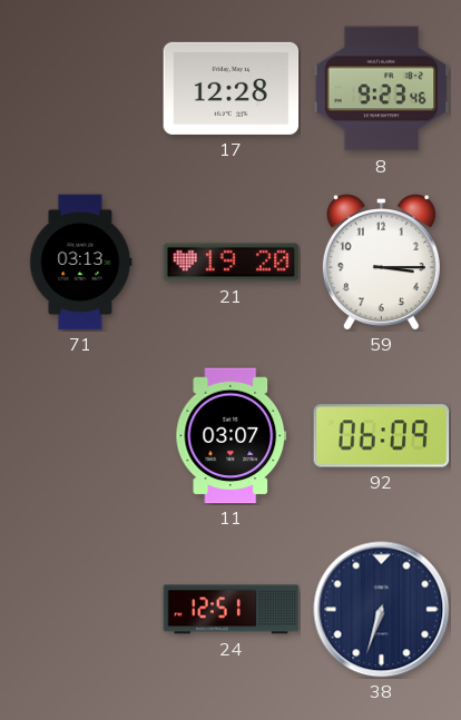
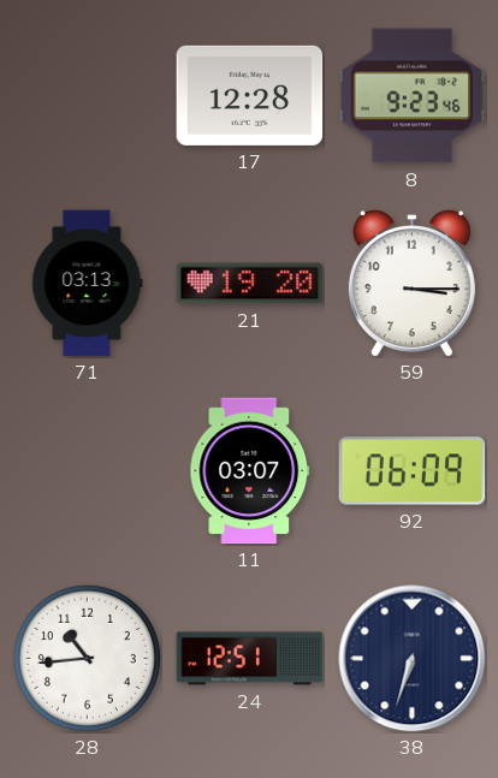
28: none -> 10:44 (87, 658)
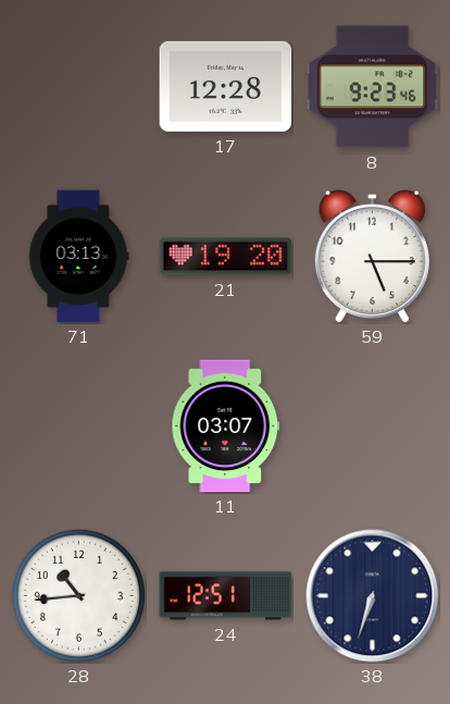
59: 3:15 -> 5:15 (372, 257)
92: 06:09 -> none (413, 471)
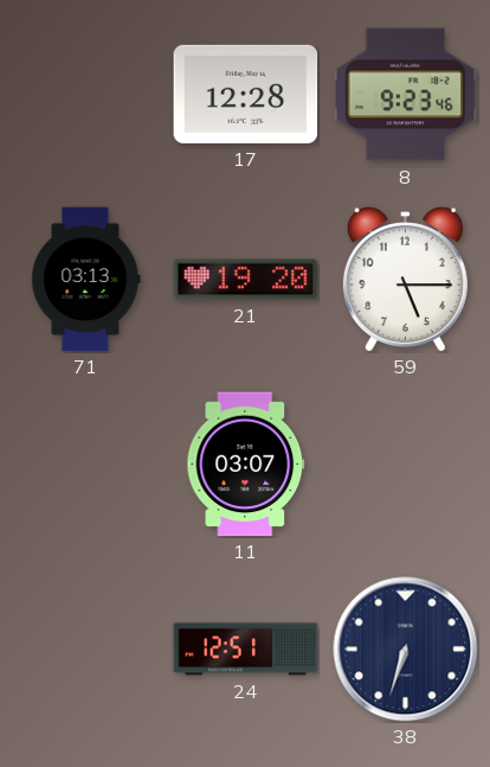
28: 10:44 -> none (78, 595)
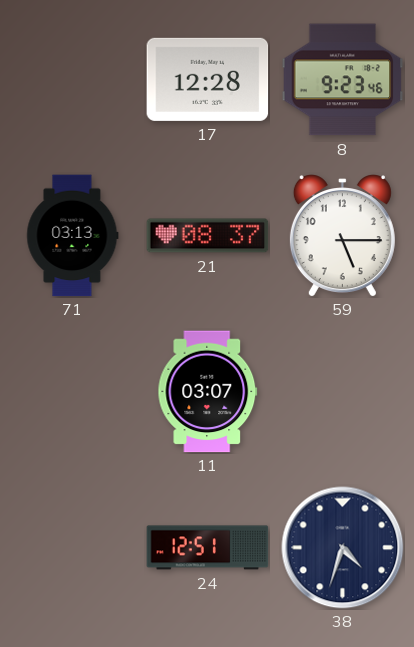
21: 19:20 -> 08:37 (208, 236)
38: 6:33 -> 4:33 (343, 548)
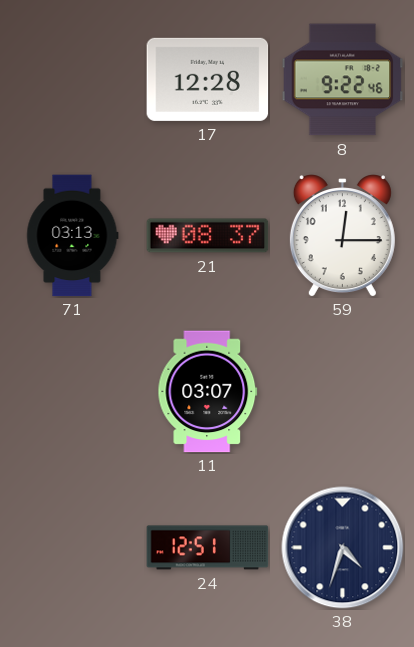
8: 9:23 -> 9:22 (343, 80)
59: 5:15 -> 12:15 (342, 236)
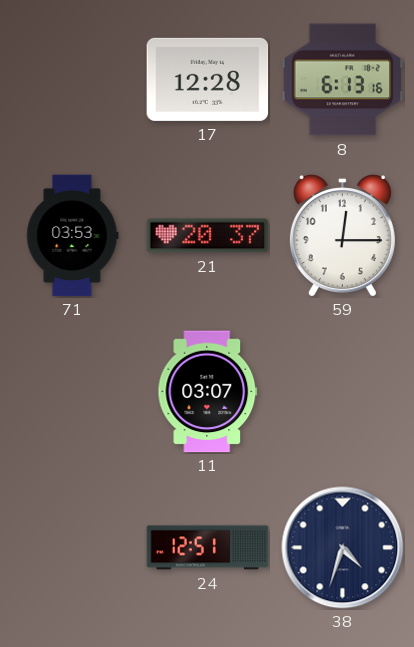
8: 9:22 -> 6:13 (343, 80)
71: 03:13 -> 03:53 (73, 236)
21: 08:37 -> 20:37 (208, 236)
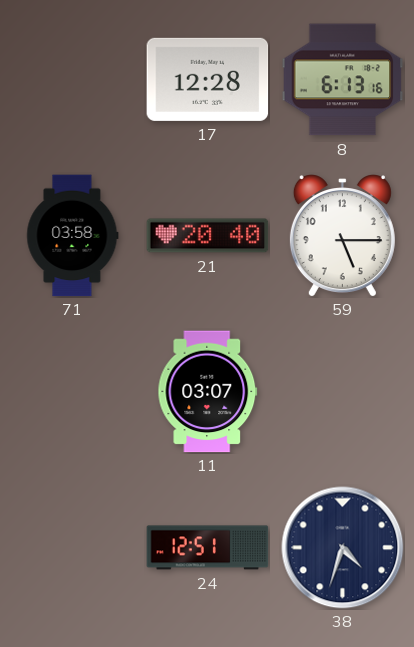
71: 03:53 -> 03:58 (73, 236)
21: 20:37 -> 20:40 (208, 236)
59: 12:15 -> 5:15 (342, 236)
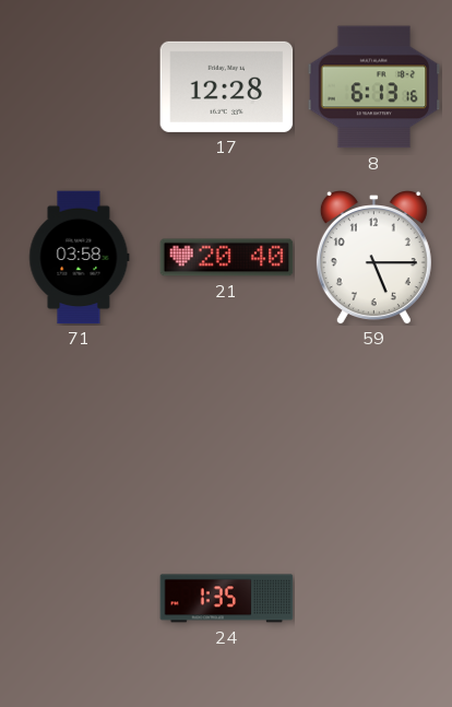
11: 03:07 -> none (208, 392)
24: 12:51 -> 1:35 (227, 599)
38: 4:33 -> none (343, 548)
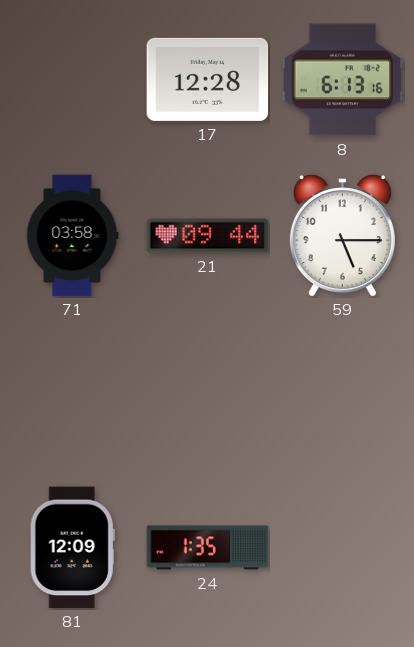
21: 20:40 -> 09:44 (208, 236)
81: none -> 12:09 (72, 548)
